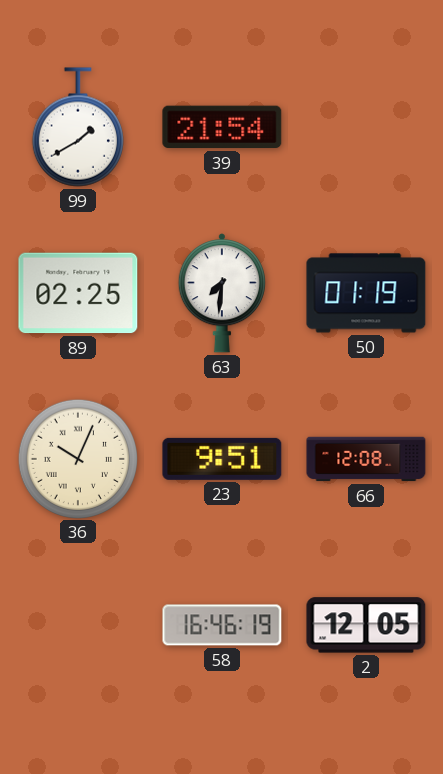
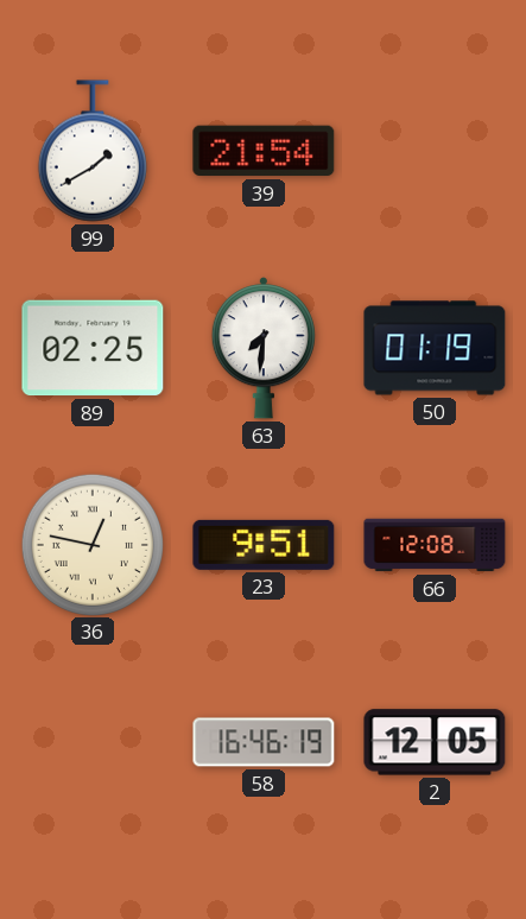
36: 10:04 -> 12:47 (91, 544)
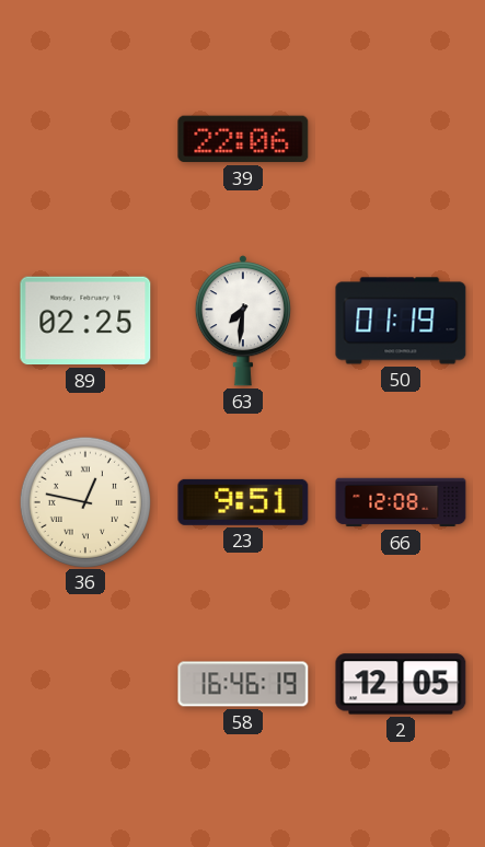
99: 1:40 -> none (93, 151)
39: 21:54 -> 22:06 (243, 139)
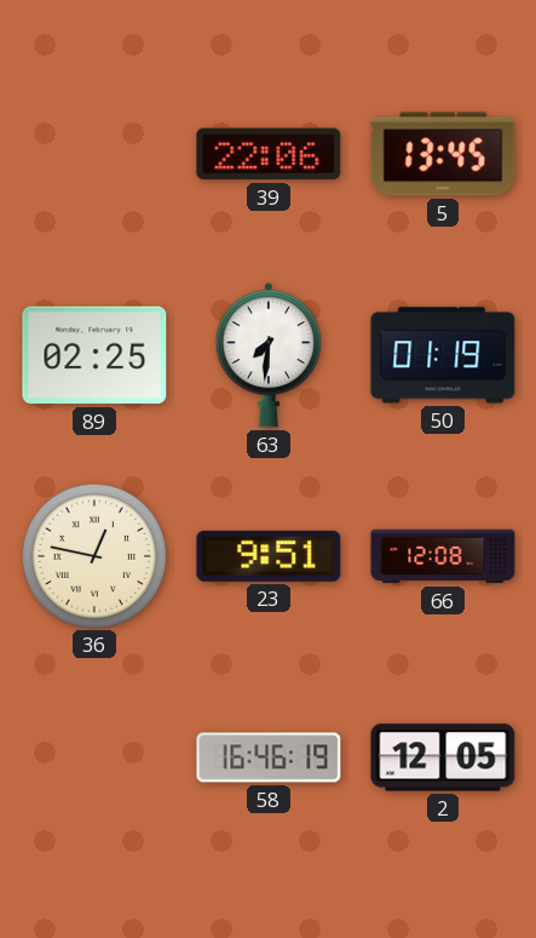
5: none -> 13:45 (443, 154)
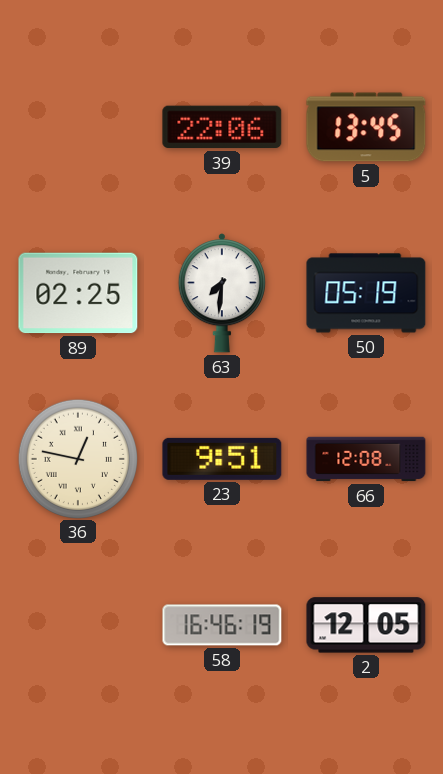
50: 01:19 -> 05:19 (366, 293)
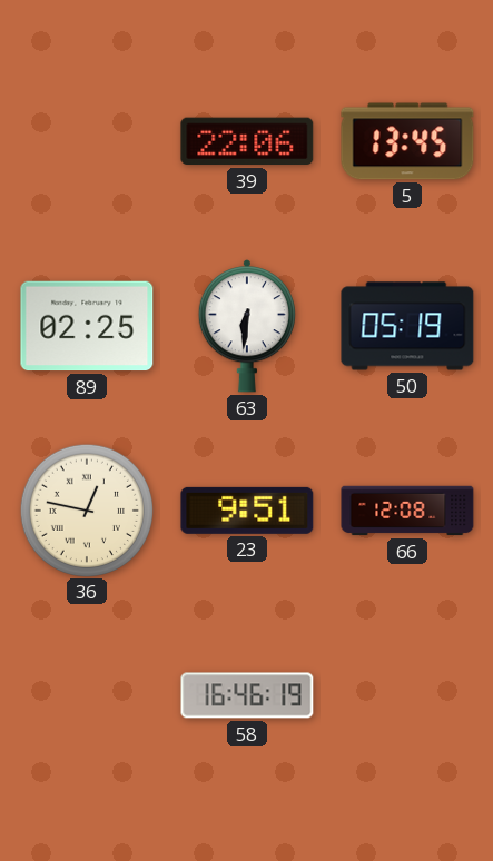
63: 7:31 -> 6:31 (247, 326)
2: 12:05 -> none (366, 625)
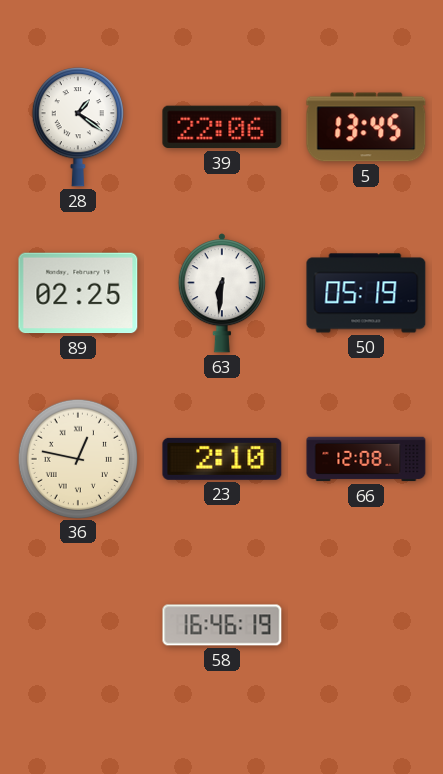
28: none -> 1:21 (78, 127)
23: 9:51 -> 2:10 (222, 459)
